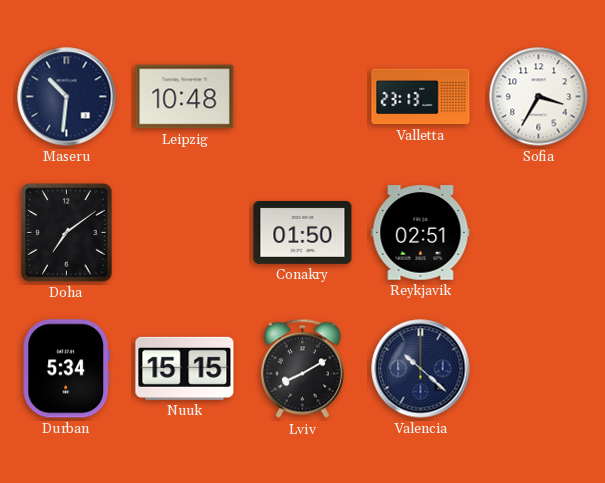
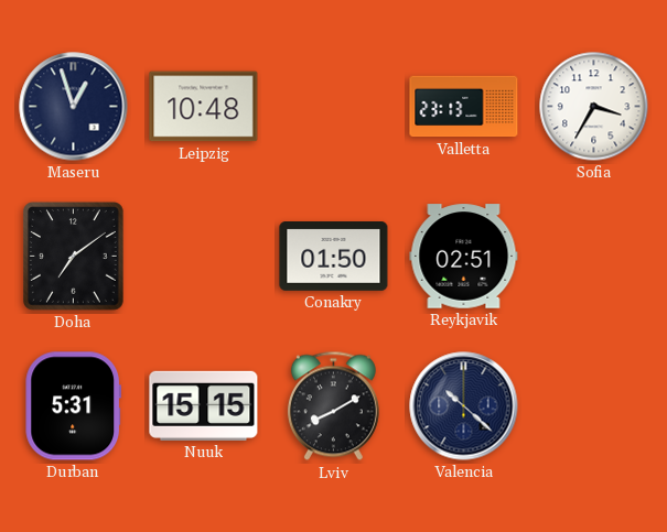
Maseru: 10:31 -> 12:57 (74, 107)
Durban: 5:34 -> 5:31 (74, 406)
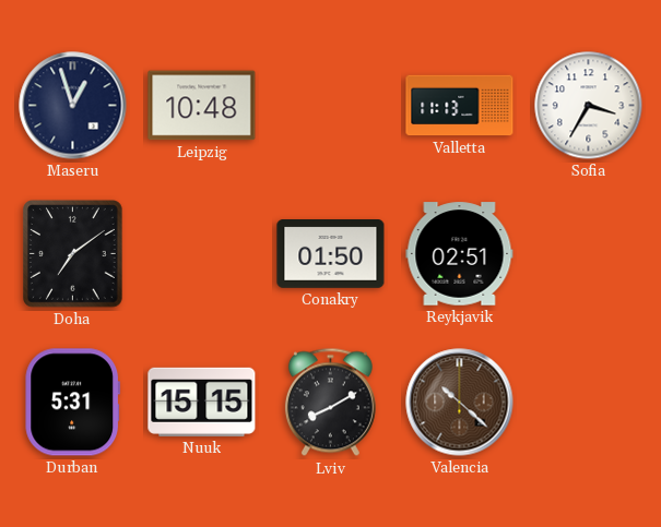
Valletta: 23:13 -> 11:13 (460, 106)
Valencia dial: navy -> brown (460, 403)
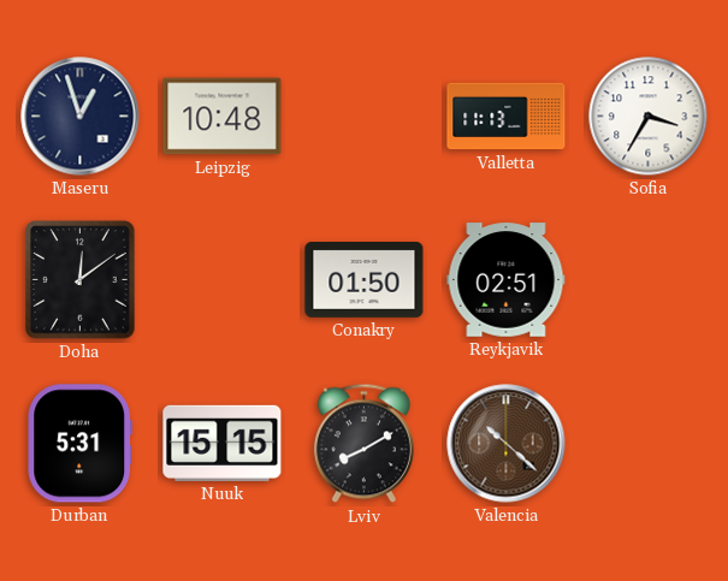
Doha: 7:09 -> 12:09 (81, 280)
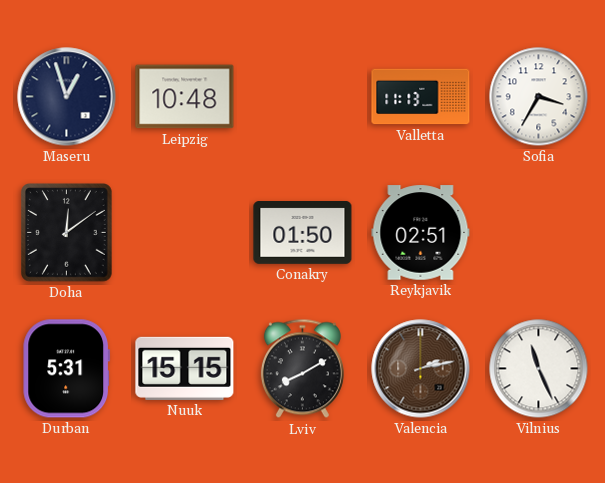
Valencia: 10:22 -> 2:13 (421, 369)
Vilnius: none -> 11:26 (539, 369)
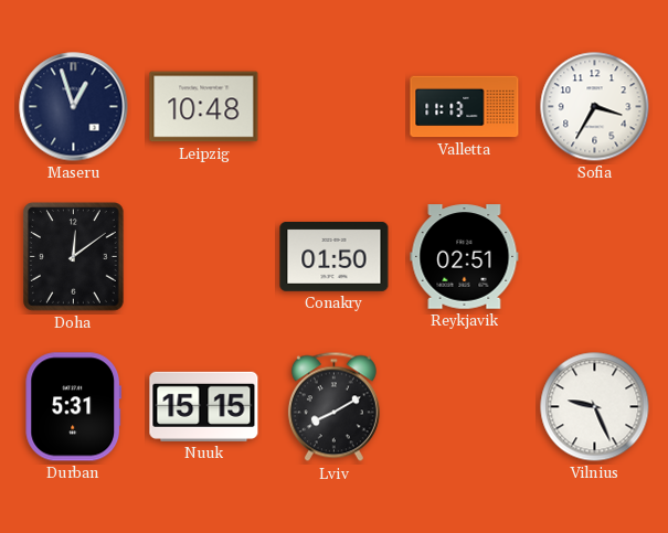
Valencia: 2:13 -> none (421, 369)
Vilnius: 11:26 -> 9:26 (595, 407)
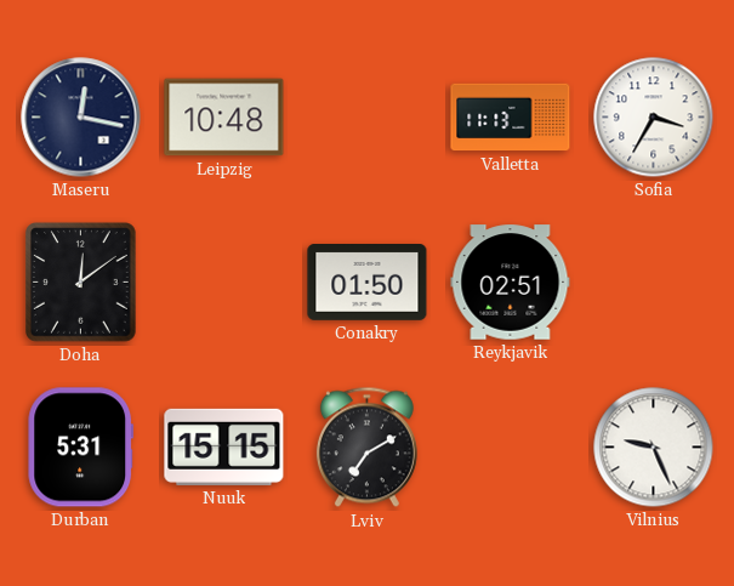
Maseru: 12:57 -> 12:17 (81, 118)
Lviv: 8:10 -> 7:10 (366, 448)
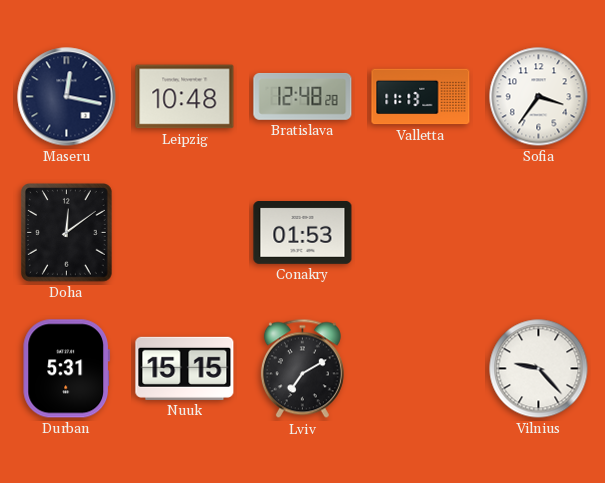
Bratislava: none -> 12:48 (303, 96)
Sofia: 3:35 -> 3:36 (539, 97)
Conakry: 01:50 -> 01:53 (303, 233)
Reykjavik: 02:51 -> none (511, 283)
Vilnius: 9:26 -> 9:23 (539, 369)
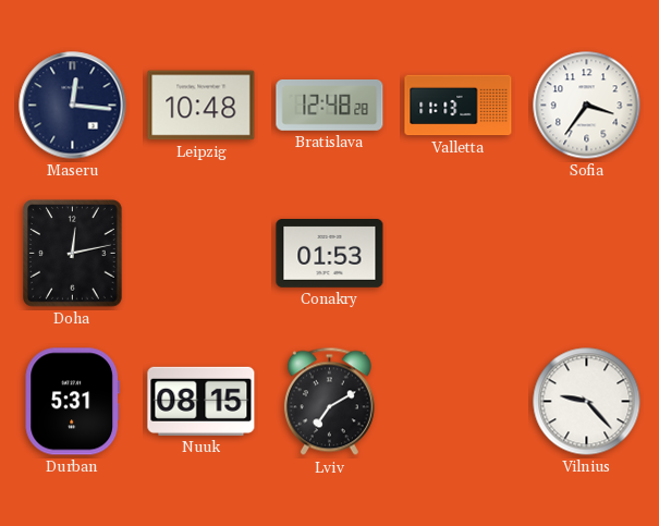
Maseru: 12:17 -> 12:16 (73, 106)
Doha: 12:09 -> 12:13 (73, 254)
Nuuk: 15:15 -> 08:15 (202, 401)
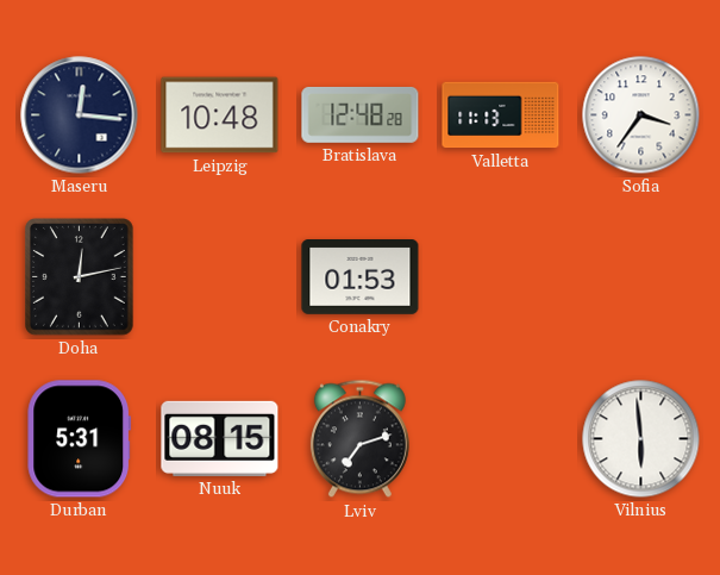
Lviv: 7:10 -> 7:12 (359, 439)
Vilnius: 9:23 -> 5:59 (641, 439)
